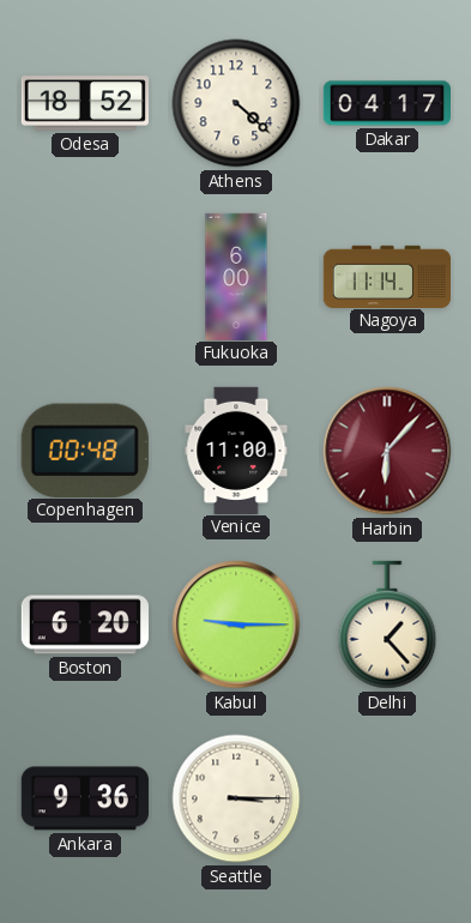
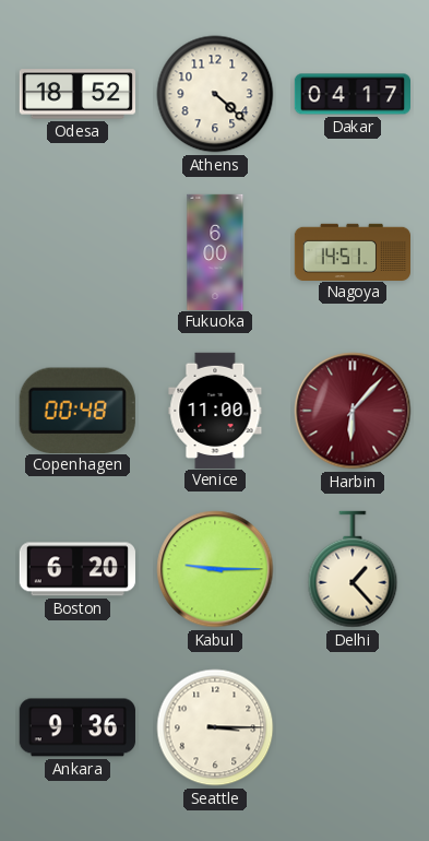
Nagoya: 11:14 -> 14:51 (351, 251)
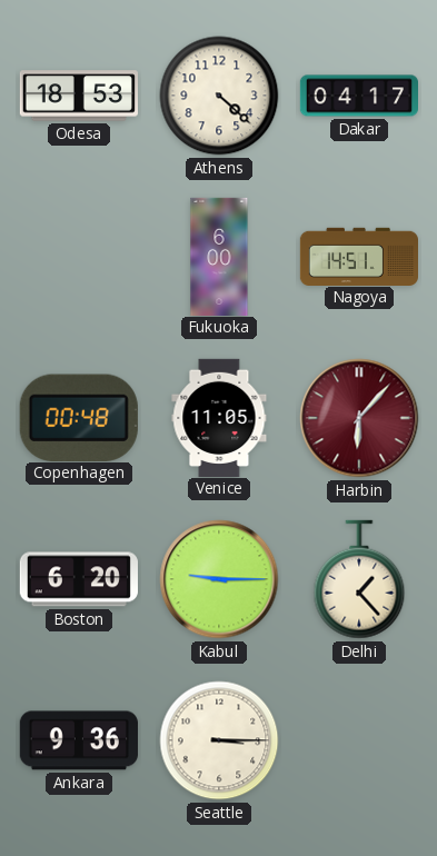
Odesa: 18:52 -> 18:53 (78, 96)
Venice: 11:00 -> 11:05 (219, 417)
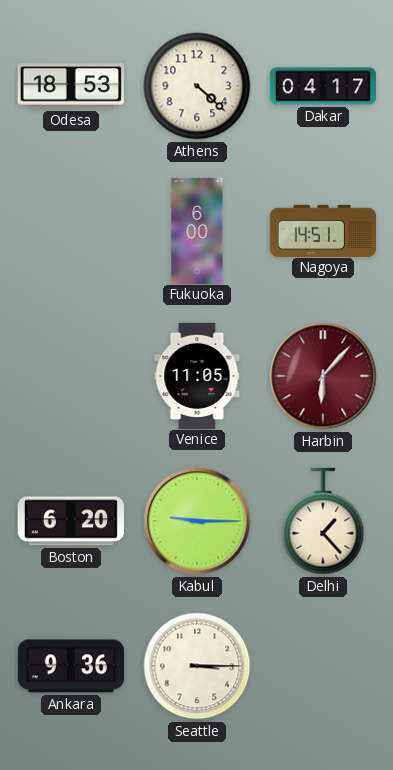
Copenhagen: 00:48 -> none (79, 417)
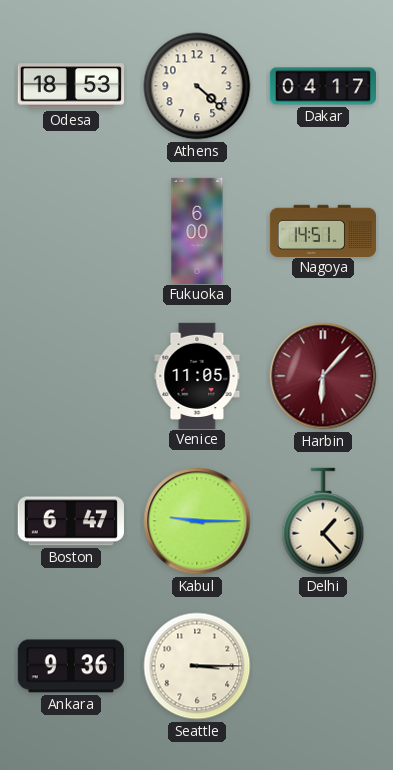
Boston: 6:20 -> 6:47 (71, 521)
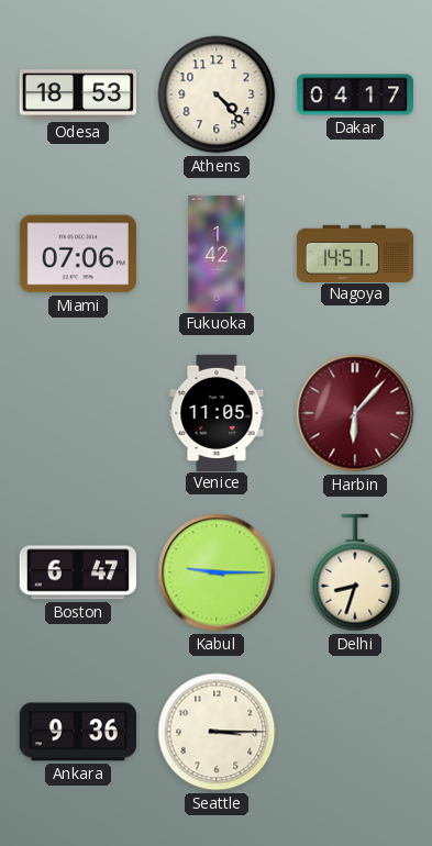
Athens: 4:22 -> 4:23 (217, 94)
Miami: none -> 07:06 (78, 254)
Fukuoka: 6:00 -> 1:42 (217, 253)
Delhi: 1:23 -> 8:33 (355, 572)
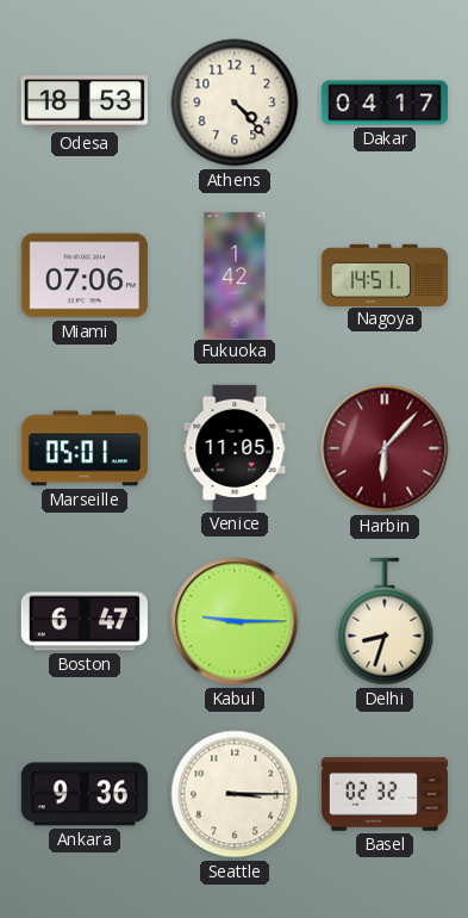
Marseille: none -> 05:01 (83, 448)
Basel: none -> 02:32 (383, 794)
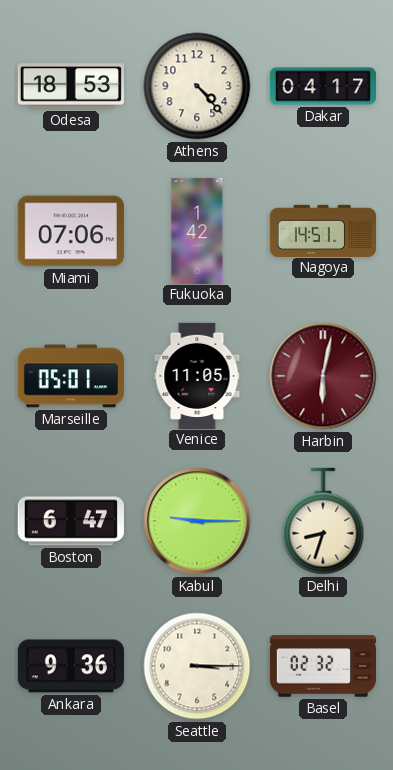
Harbin: 6:07 -> 6:02 (323, 376)
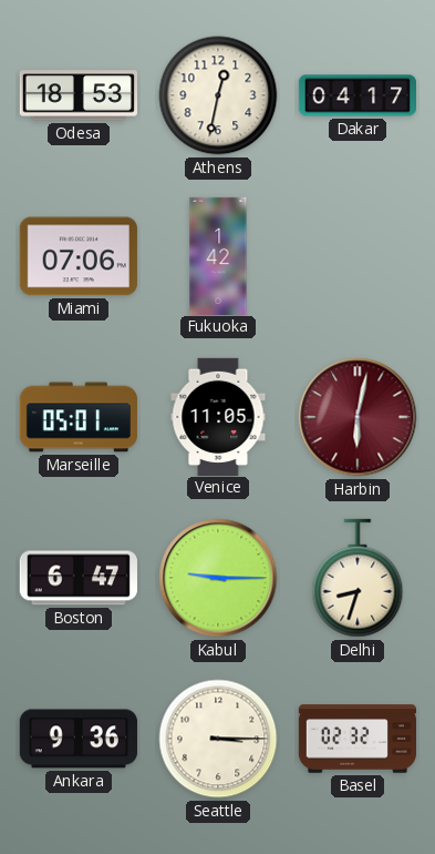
Athens: 4:23 -> 12:32 (218, 95)
Nagoya: 14:51 -> none (322, 230)
